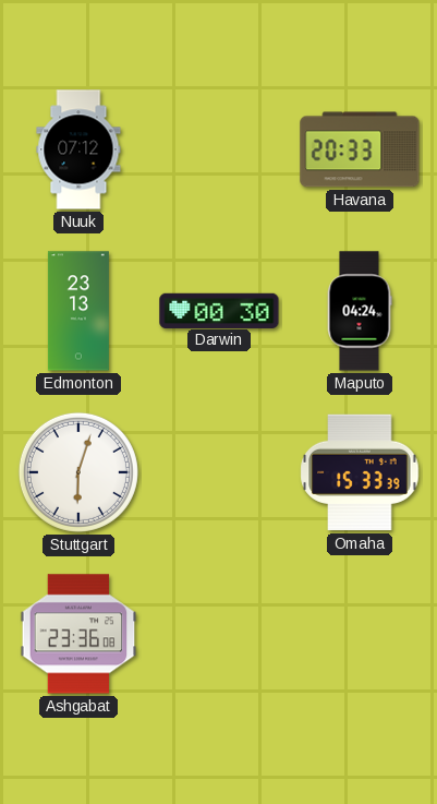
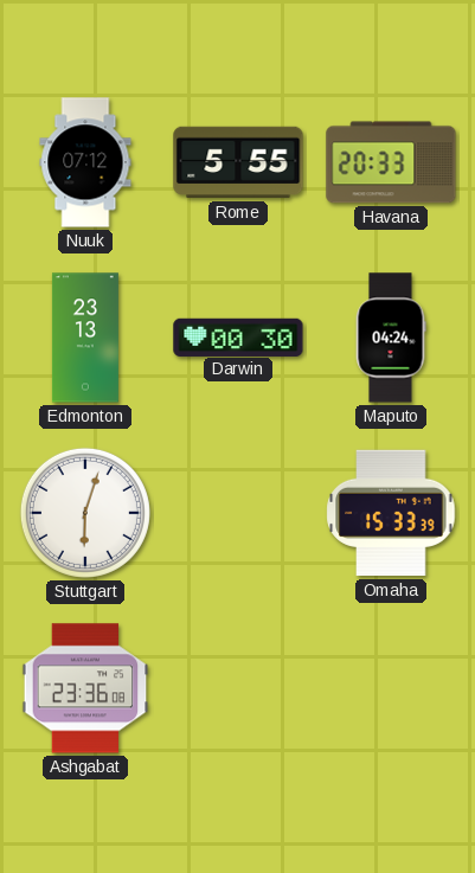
Rome: none -> 5:55 (238, 162)
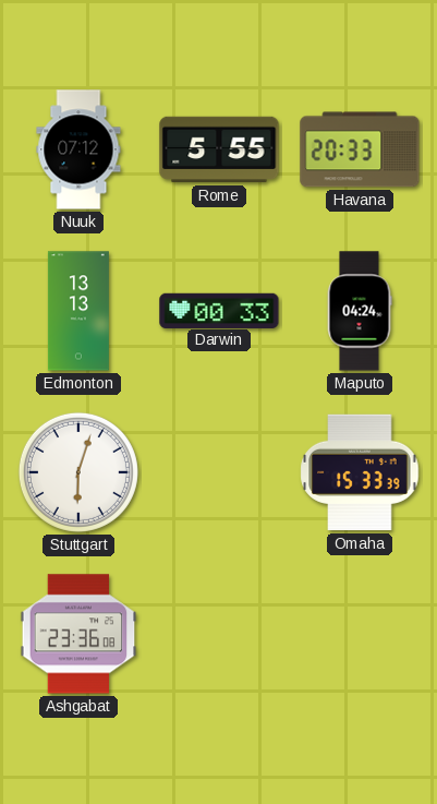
Edmonton: 23:13 -> 13:13 (78, 311)
Darwin: 00:30 -> 00:33 (219, 310)
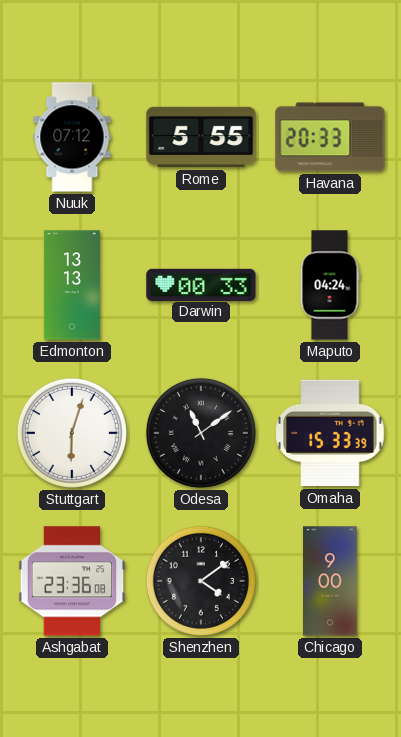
Odesa: none -> 11:09 (201, 433)
Shenzhen: none -> 4:09 (201, 581)
Chicago: none -> 9:00 (330, 581)
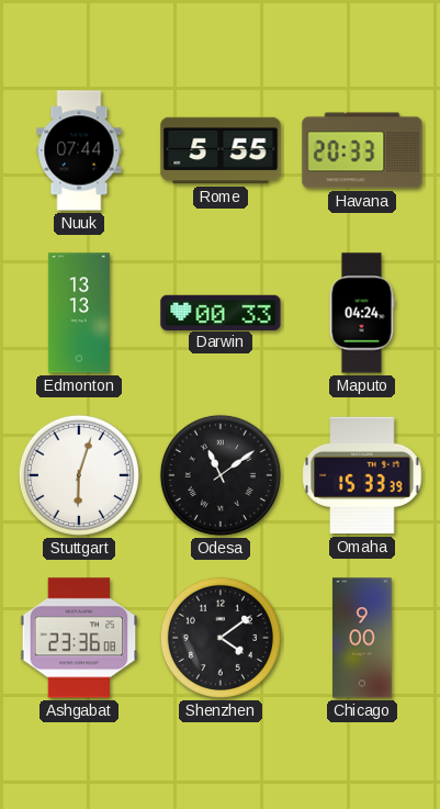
Nuuk: 07:12 -> 07:44 (79, 150)
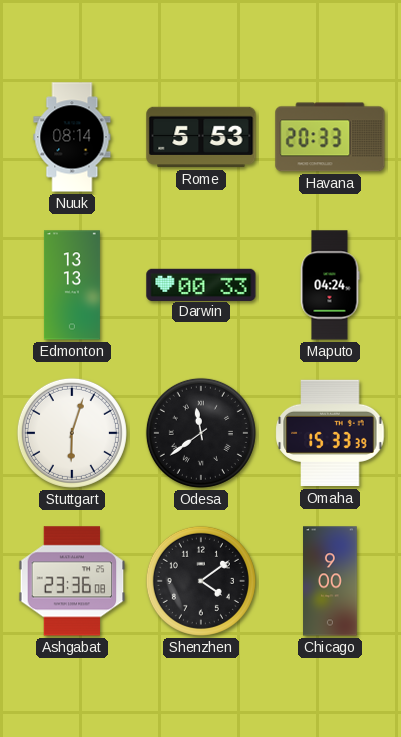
Nuuk: 07:44 -> 08:14 (72, 137)
Rome: 5:55 -> 5:53 (201, 137)
Odesa: 11:09 -> 11:39 (201, 433)
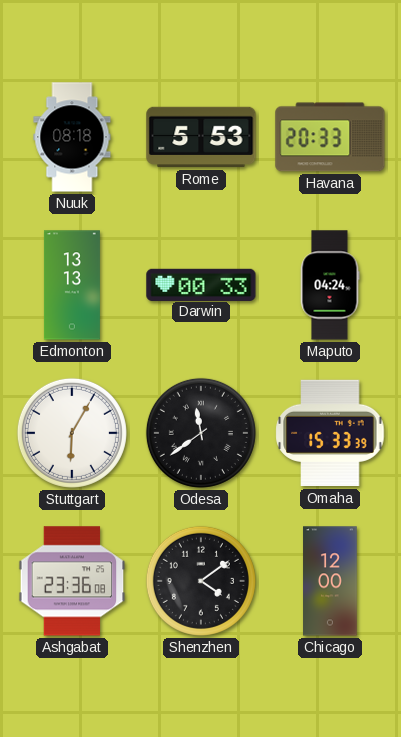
Nuuk: 08:14 -> 08:18 (72, 137)
Stuttgart: 6:03 -> 6:05 (72, 433)
Chicago: 9:00 -> 12:00 (330, 581)
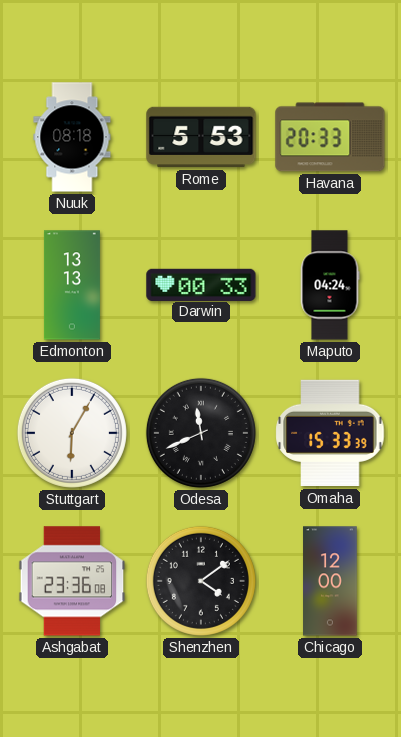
Odesa: 11:39 -> 11:41 (201, 433)
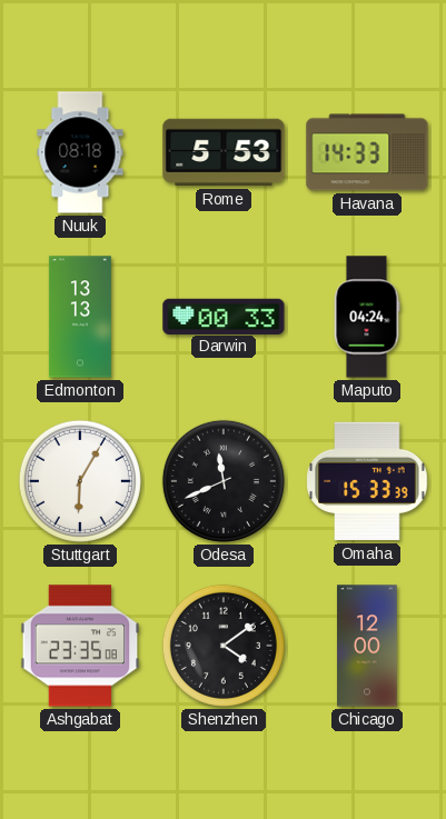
Havana: 20:33 -> 14:33 (367, 152)
Ashgabat: 23:36 -> 23:35 (80, 646)
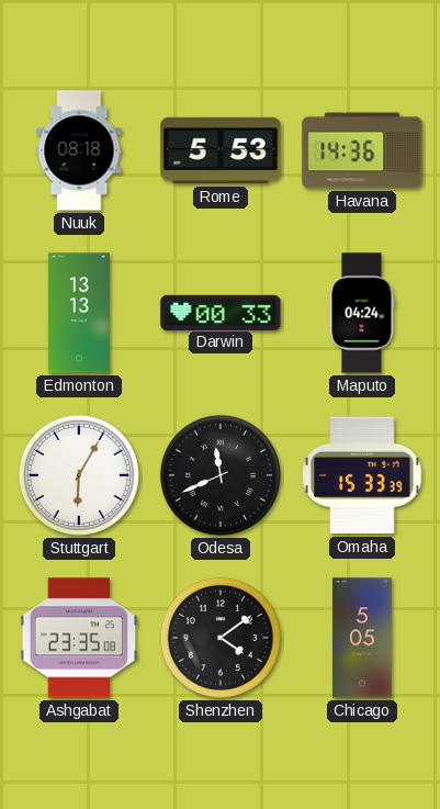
Havana: 14:33 -> 14:36 (362, 150)
Chicago: 12:00 -> 5:05 (362, 638)
